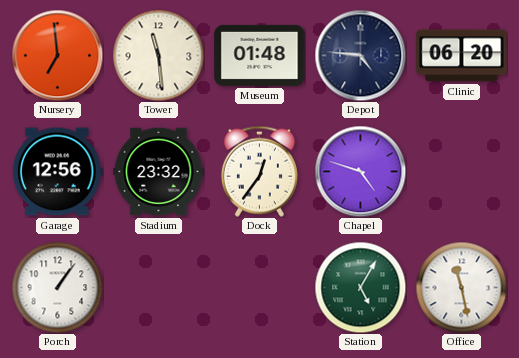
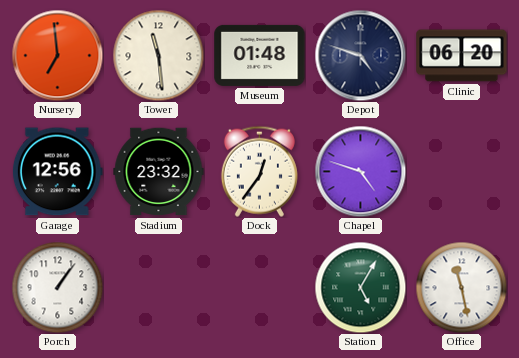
Depot: 4:46 -> 4:48 (360, 55)
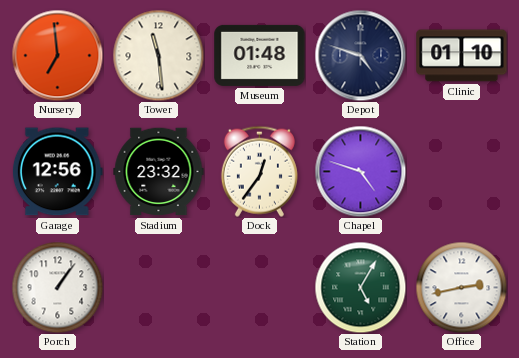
Clinic: 06:20 -> 01:10 (462, 56)
Office: 11:28 -> 2:43 (461, 287)
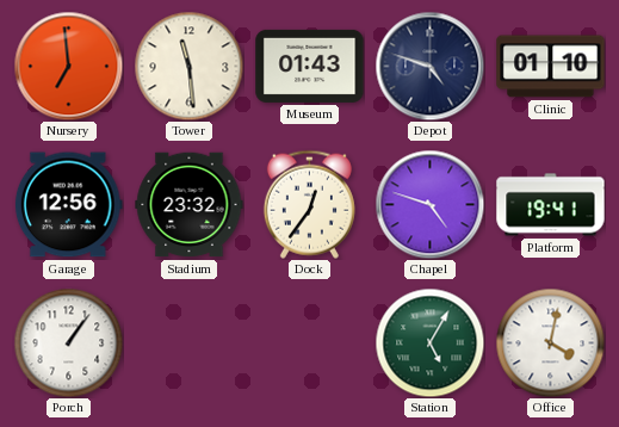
Museum: 01:48 -> 01:43 (310, 66)
Platform: none -> 19:41 (551, 205)
Office: 2:43 -> 4:02 (550, 342)
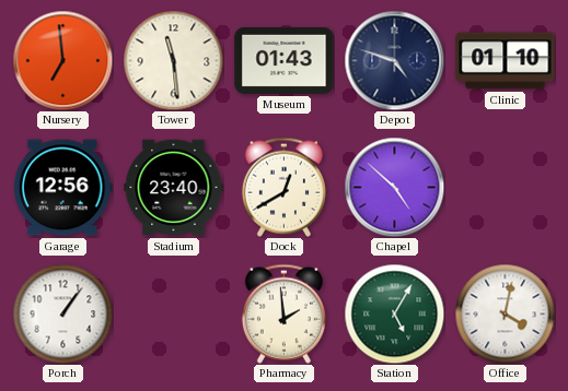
Stadium: 23:32 -> 23:40 (174, 188)
Dock: 12:36 -> 12:40 (283, 187)
Chapel: 4:48 -> 4:52 (394, 187)
Platform: 19:41 -> none (551, 205)
Pharmacy: none -> 1:59 (283, 313)
